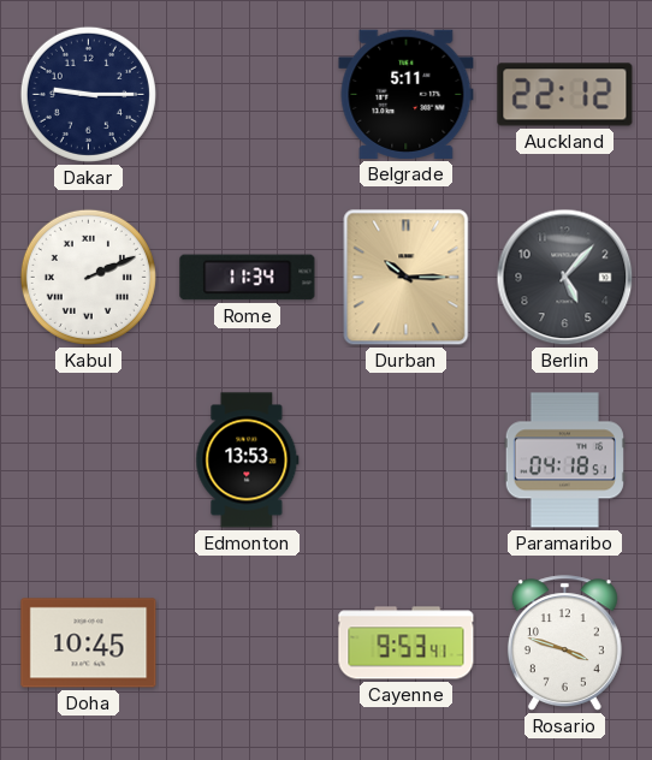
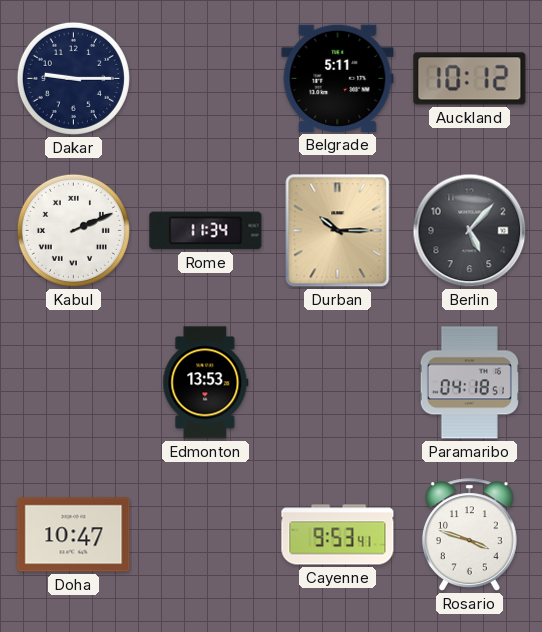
Auckland: 22:12 -> 10:12 (470, 79)
Doha: 10:45 -> 10:47 (74, 535)
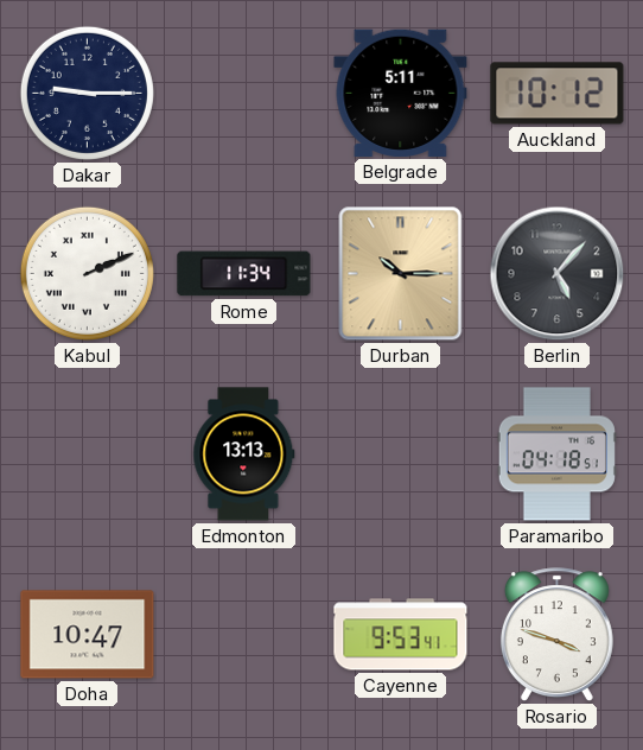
Edmonton: 13:53 -> 13:13 (244, 455)
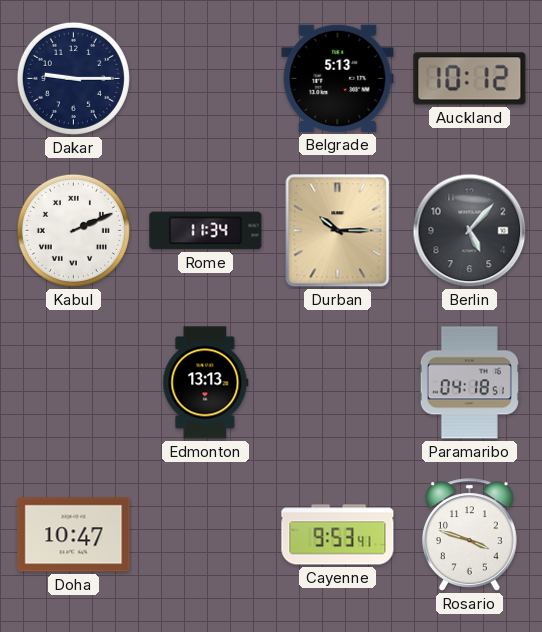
Belgrade: 5:11 -> 5:13 (338, 78)
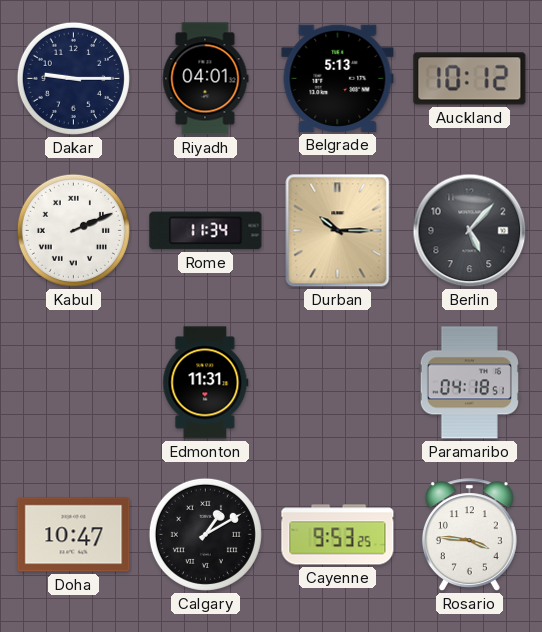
Riyadh: none -> 04:01 (205, 79)
Edmonton: 13:13 -> 11:31 (206, 383)
Calgary: none -> 1:10 (205, 534)
Cayenne: 9:53:41 -> 9:53:25 (338, 535)
Rosario: 3:48 -> 3:46 (469, 535)
